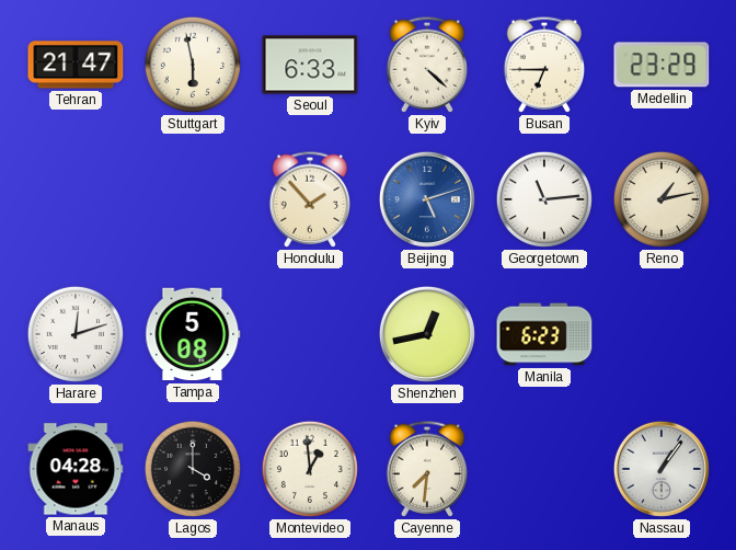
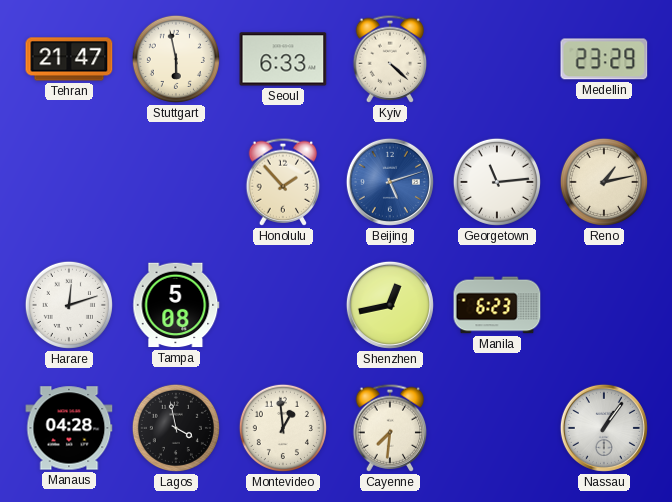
Busan: 6:45 -> none (544, 65)
Lagos: 4:00 -> 3:58 (176, 428)
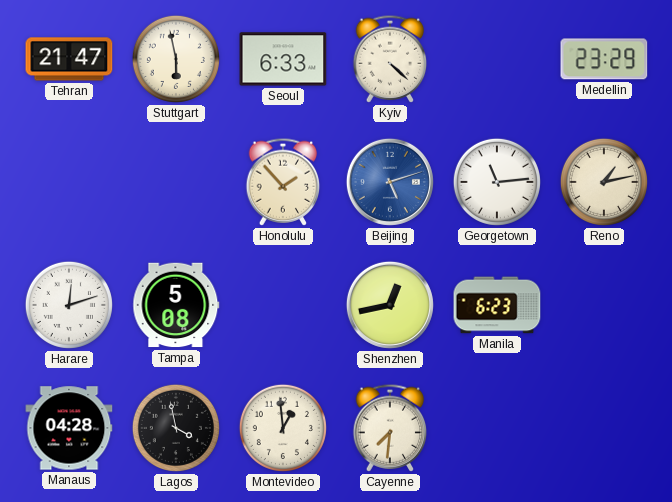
Nassau: 1:06 -> none (604, 428)
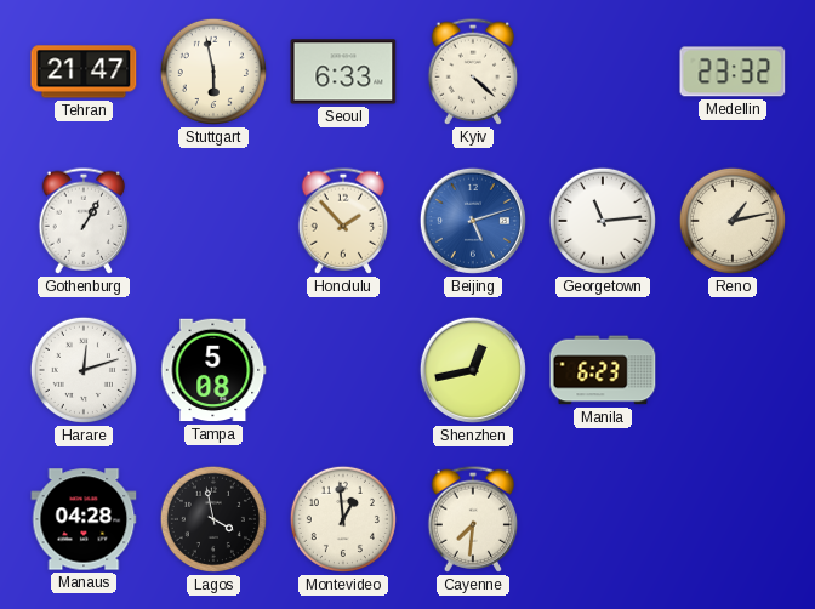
Medellin: 23:29 -> 23:32 (733, 72)
Gothenburg: none -> 1:05 (84, 221)
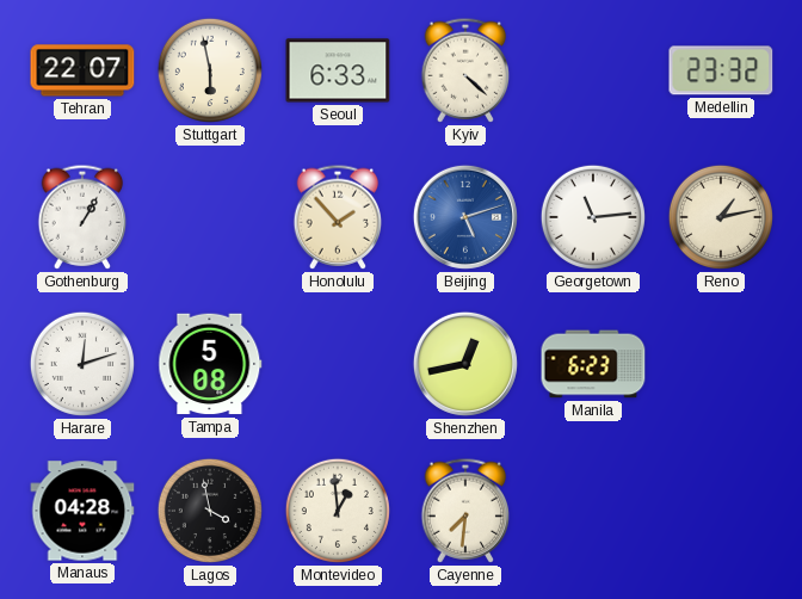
Tehran: 21:47 -> 22:07 (82, 70)
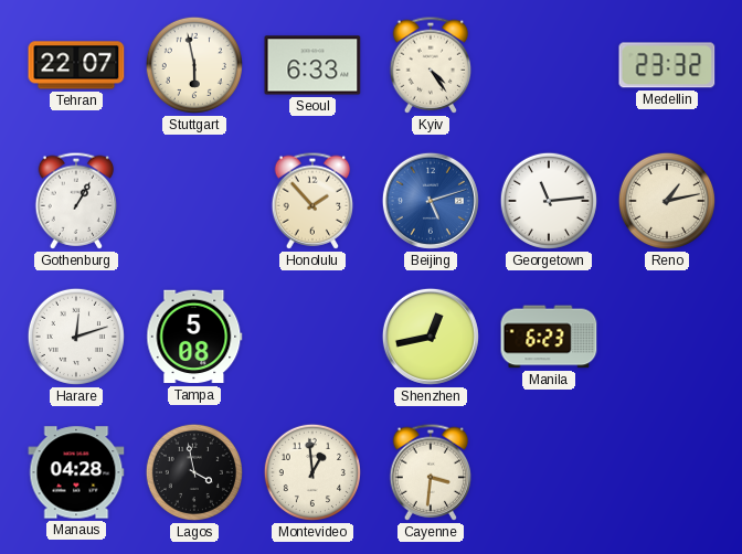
Kyiv: 4:22 -> 4:24 (431, 65)
Cayenne: 7:31 -> 3:31 (431, 472)
